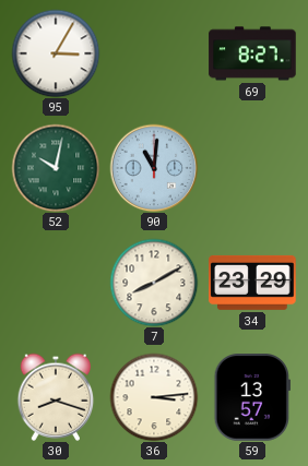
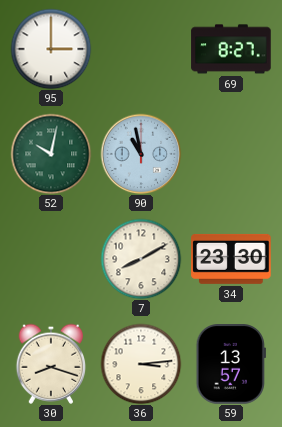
95: 3:05 -> 3:00 (51, 49)
90: 11:01 -> 10:58 (141, 154)
34: 23:29 -> 23:30 (231, 259)
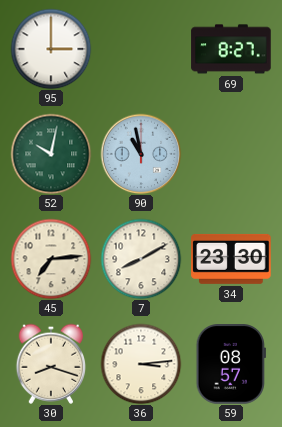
45: none -> 7:14 (51, 259)
59: 13:57 -> 08:57 (231, 364)
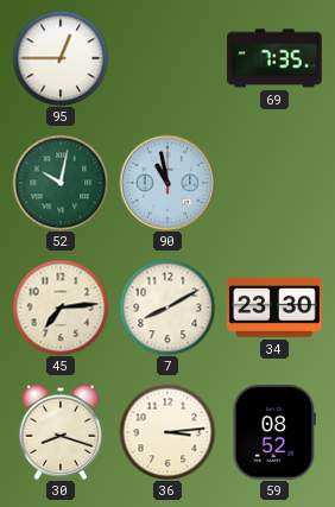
95: 3:00 -> 12:45 (61, 58)
69: 8:27 -> 7:35 (274, 58)
59: 08:57 -> 08:52 (274, 432)
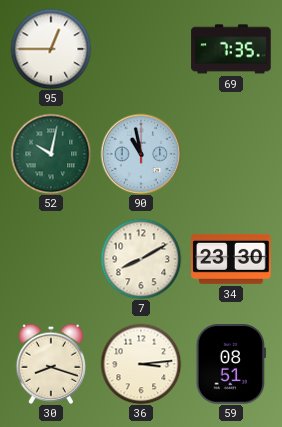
45: 7:14 -> none (61, 308)
59: 08:52 -> 08:51 (231, 364)
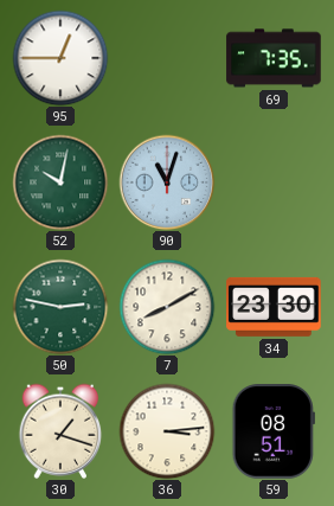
90: 10:58 -> 11:03 (167, 182)
50: none -> 2:47 (60, 307)
30: 8:18 -> 1:18 (60, 431)
